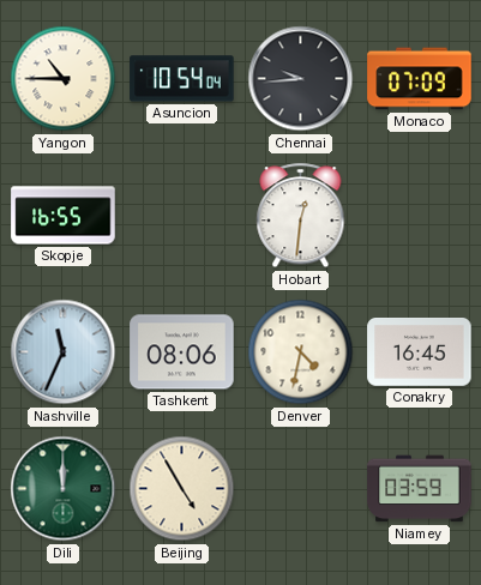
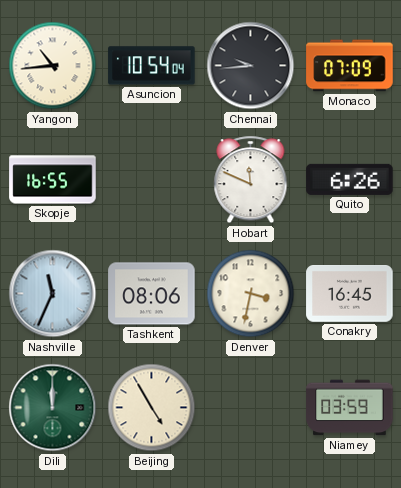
Yangon: 10:45 -> 10:44 (53, 66)
Hobart: 12:31 -> 11:49 (251, 180)
Quito: none -> 6:26 (350, 179)
Denver: 4:32 -> 3:32 (251, 294)
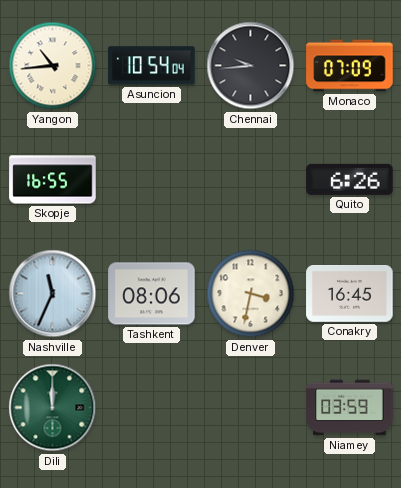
Hobart: 11:49 -> none (251, 180)
Beijing: 4:55 -> none (152, 408)
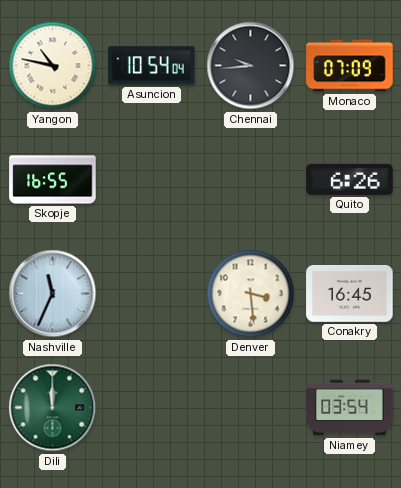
Yangon: 10:44 -> 10:47 (53, 66)
Tashkent: 08:06 -> none (152, 294)
Denver: 3:32 -> 3:29 (251, 294)
Niamey: 03:59 -> 03:54 (350, 408)
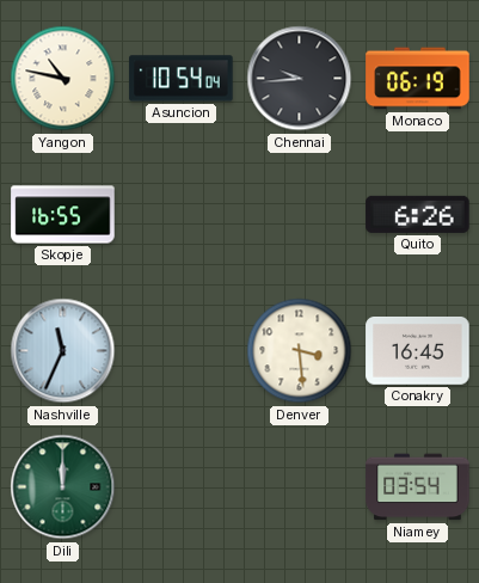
Monaco: 07:09 -> 06:19 (418, 79)
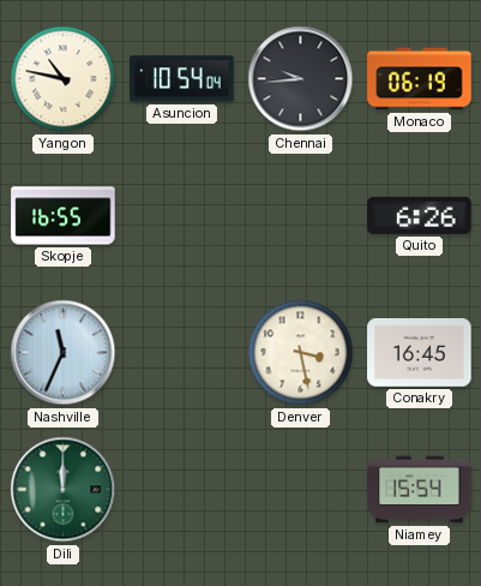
Denver: 3:29 -> 3:28 (301, 353)
Niamey: 03:54 -> 15:54 (420, 490)
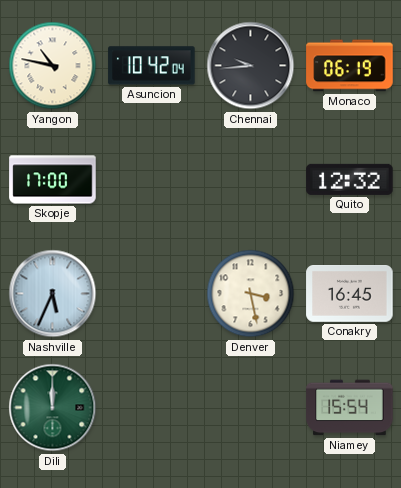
Asuncion: 10:54 -> 10:42 (152, 66)
Skopje: 16:55 -> 17:00 (53, 180)
Quito: 6:26 -> 12:32 (350, 179)
Nashville: 11:34 -> 5:34 (53, 294)
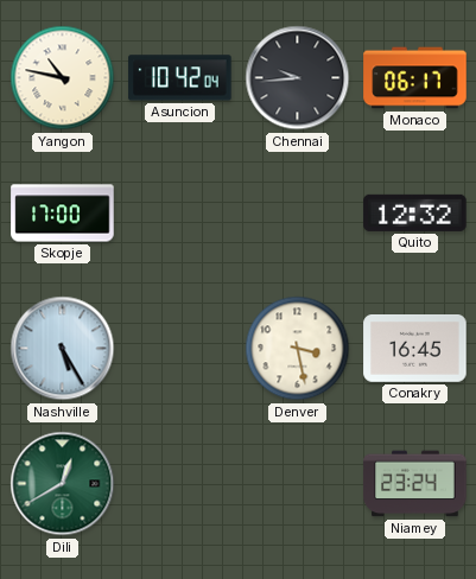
Monaco: 06:19 -> 06:17 (415, 78)
Nashville: 5:34 -> 5:25 (63, 349)
Dili: 12:00 -> 12:40 (63, 484)
Niamey: 15:54 -> 23:24 (415, 484)
